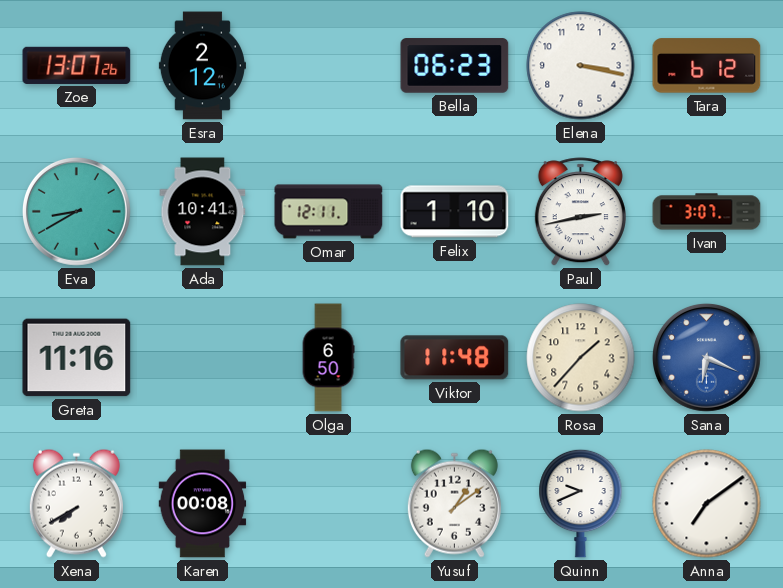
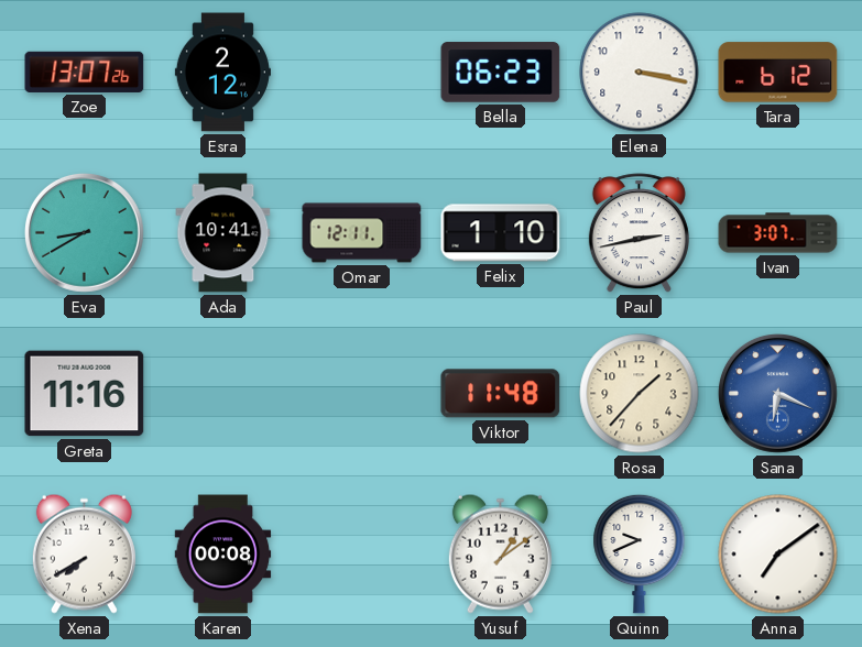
Olga: 6:50 -> none (328, 358)
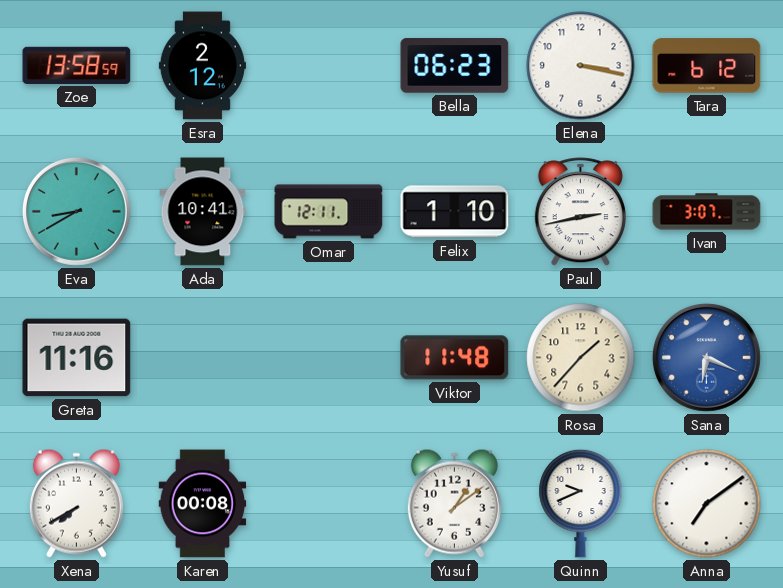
Zoe: 13:07 -> 13:58 (77, 65)
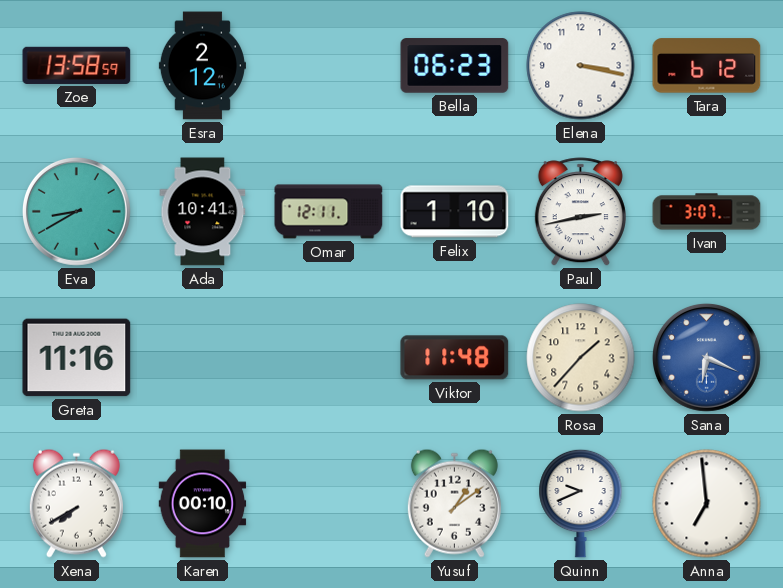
Karen: 00:08 -> 00:10 (203, 504)
Anna: 7:09 -> 6:59 (707, 504)
